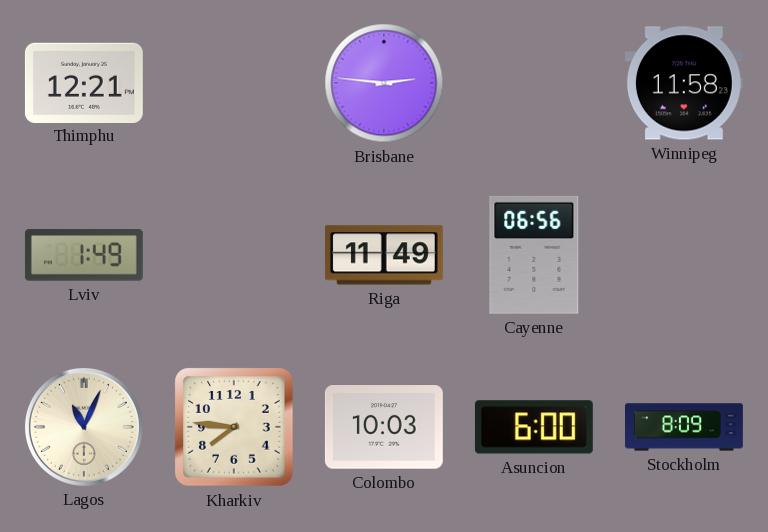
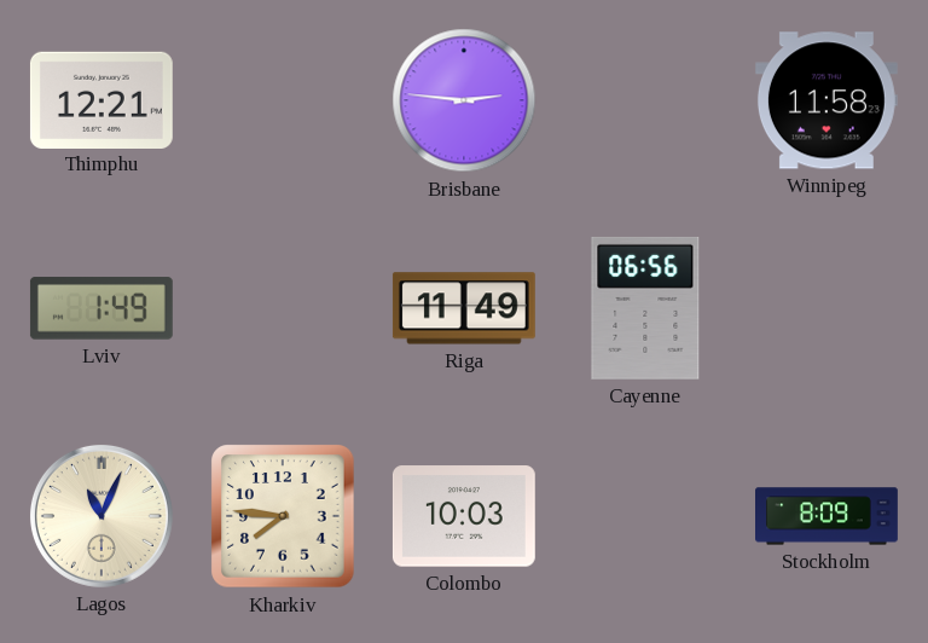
Asuncion: 6:00 -> none (534, 427)
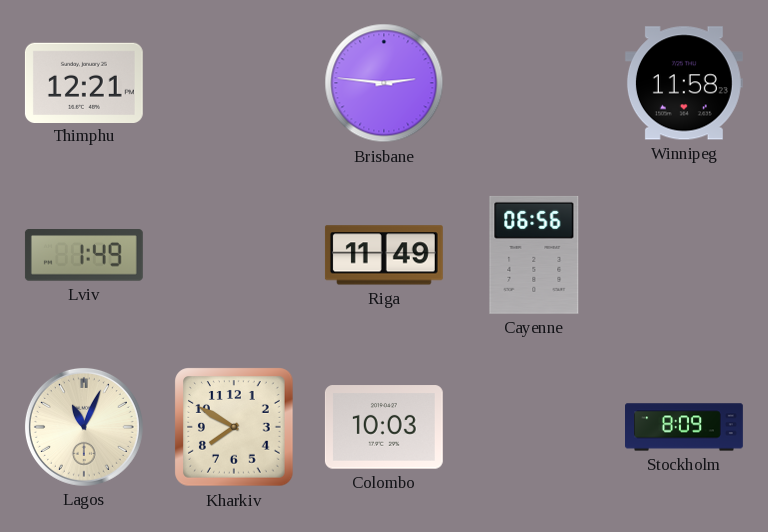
Kharkiv: 7:46 -> 7:50 (234, 427)
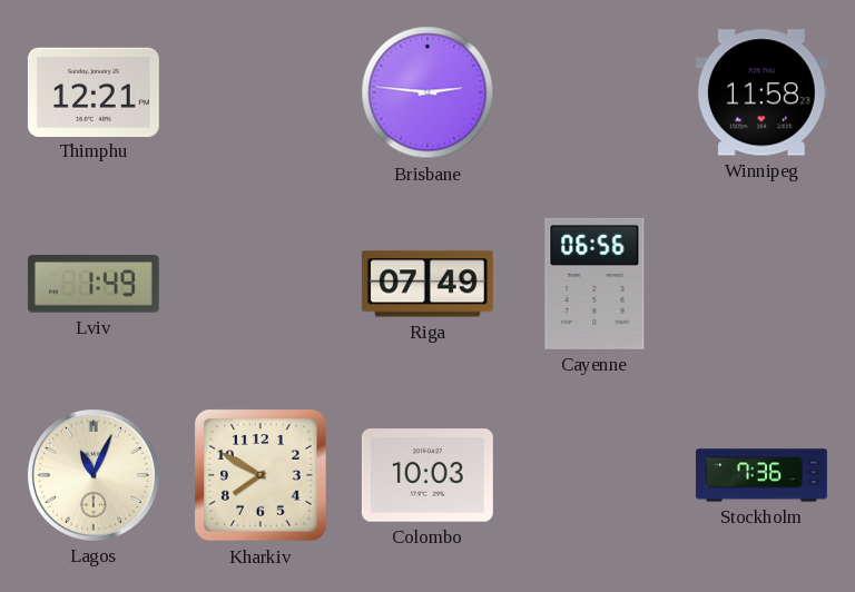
Riga: 11:49 -> 07:49 (427, 284)
Stockholm: 8:09 -> 7:36 (763, 475)
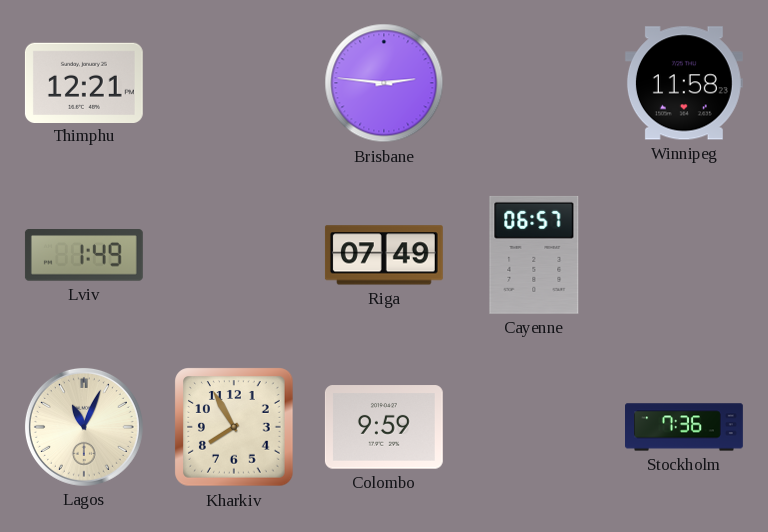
Cayenne: 06:56 -> 06:57 (534, 255)
Kharkiv: 7:50 -> 7:55 (234, 427)
Colombo: 10:03 -> 9:59 (384, 427)
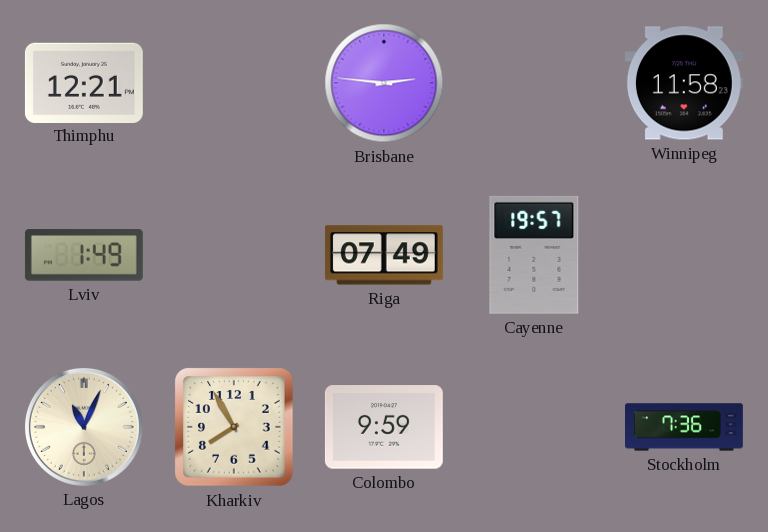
Cayenne: 06:57 -> 19:57 (534, 255)
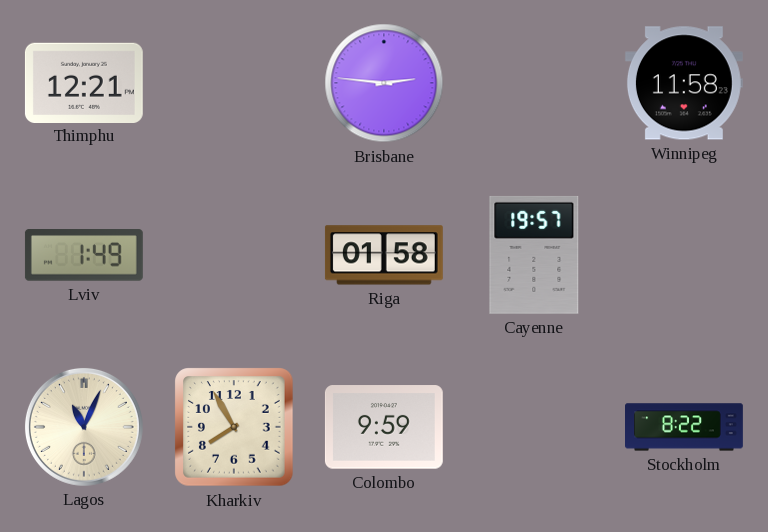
Riga: 07:49 -> 01:58 (384, 255)
Stockholm: 7:36 -> 8:22 (685, 427)
